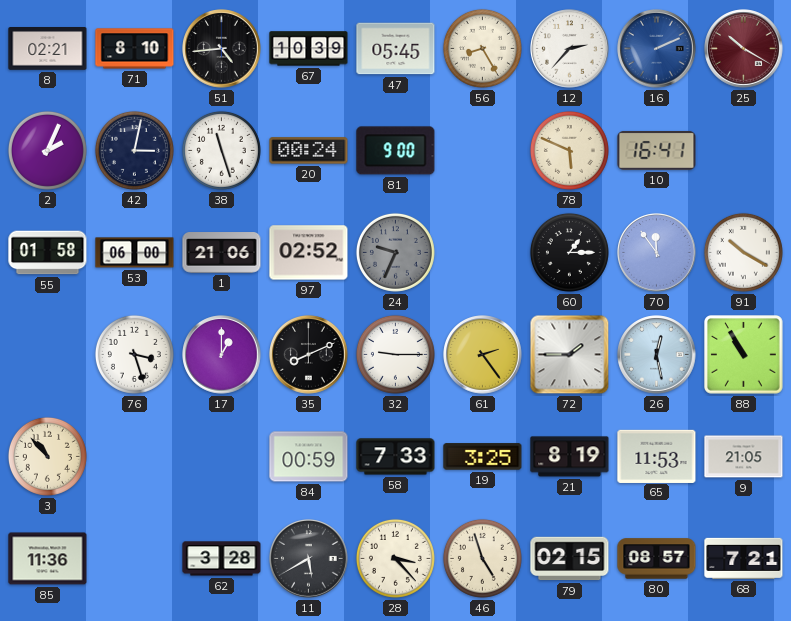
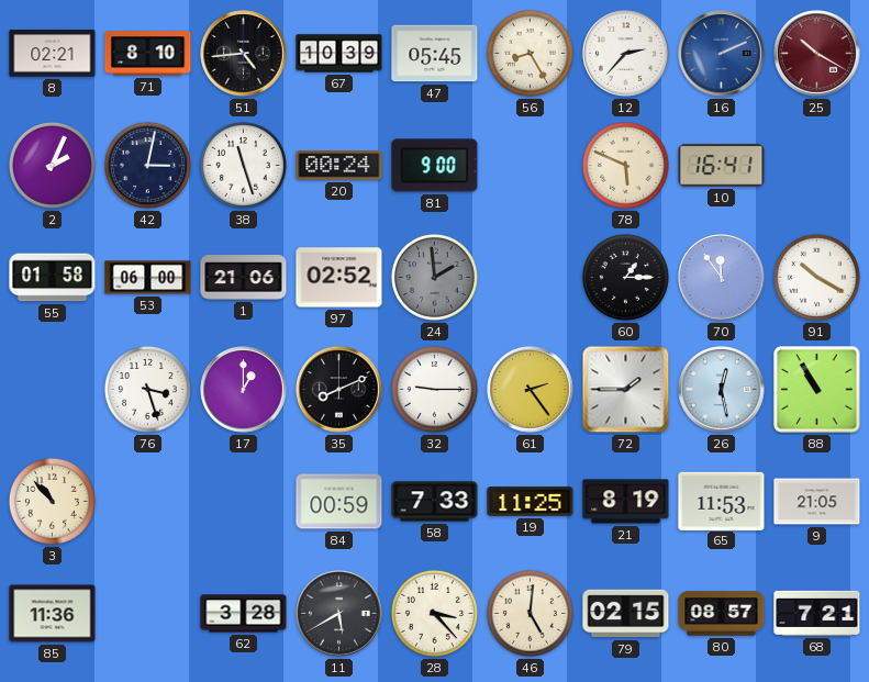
24: 9:34 -> 1:59 (434, 277)
19: 3:25 -> 11:25 (531, 502)
46: 4:57 -> 5:01 (530, 613)
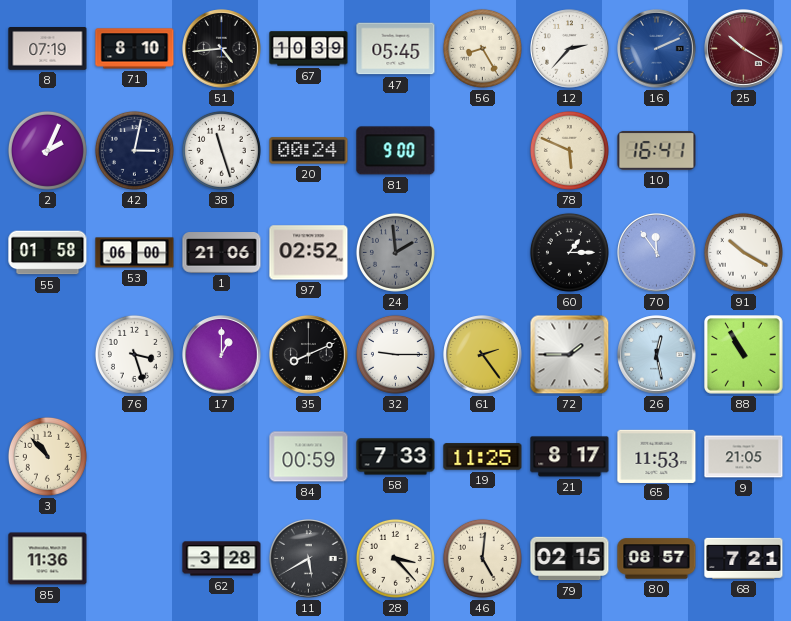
8: 02:21 -> 07:19 (48, 49)
21: 8:19 -> 8:17 (570, 457)
